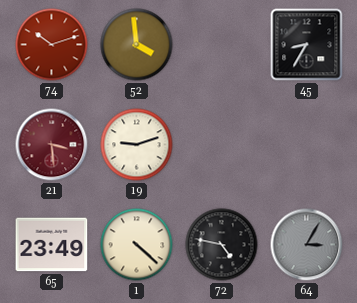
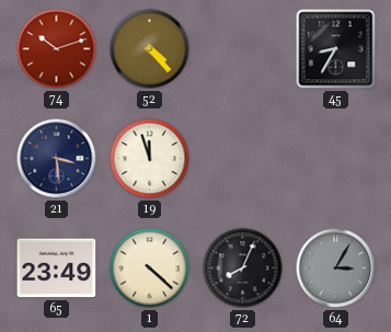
52: 3:59 -> 4:23 (150, 49)
21 dial: burgundy -> navy (57, 159)
19: 9:12 -> 11:57 (150, 159)
72: 4:47 -> 8:04 (243, 268)
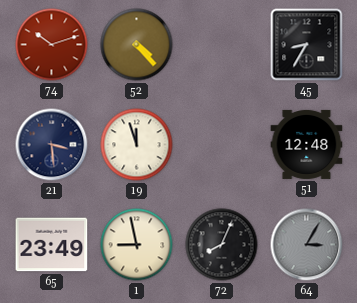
51: none -> 12:48 (307, 144)
1: 4:22 -> 8:58 (137, 245)
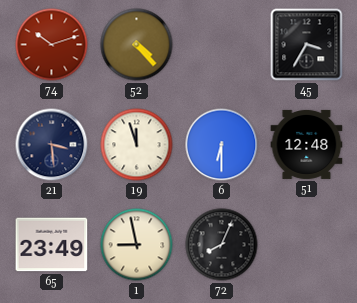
45: 8:35 -> 3:35 (307, 45)
6: none -> 6:30 (222, 145)
64: 3:05 -> none (307, 245)
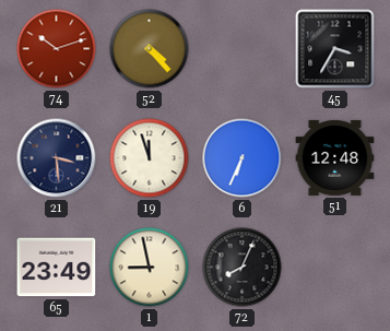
6: 6:30 -> 6:34 (243, 158)
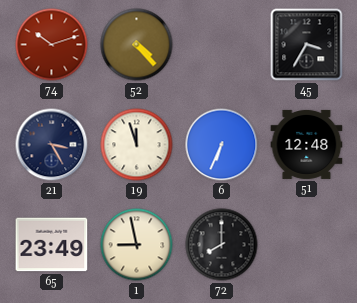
21: 3:29 -> 3:25 (52, 145)
72: 8:04 -> 8:00 (222, 245)
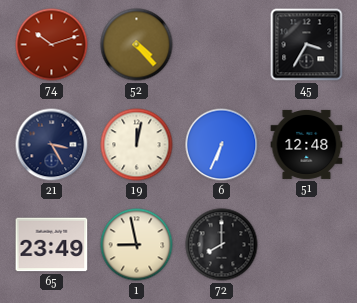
19: 11:57 -> 12:02 (137, 145)
